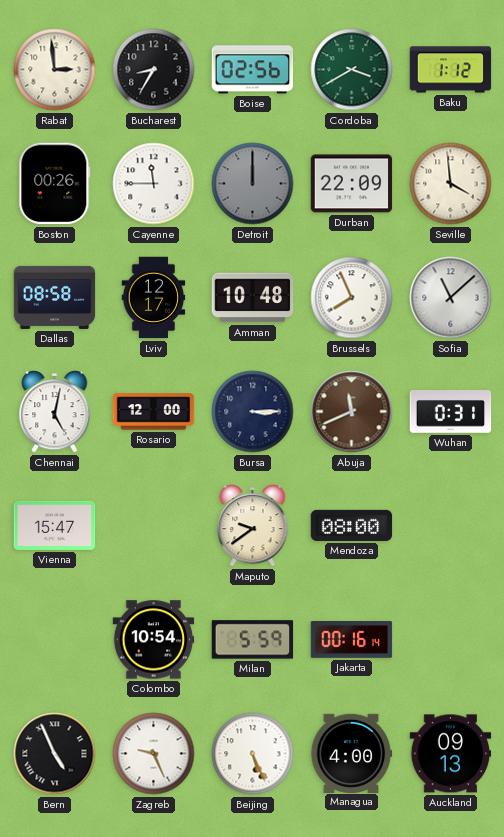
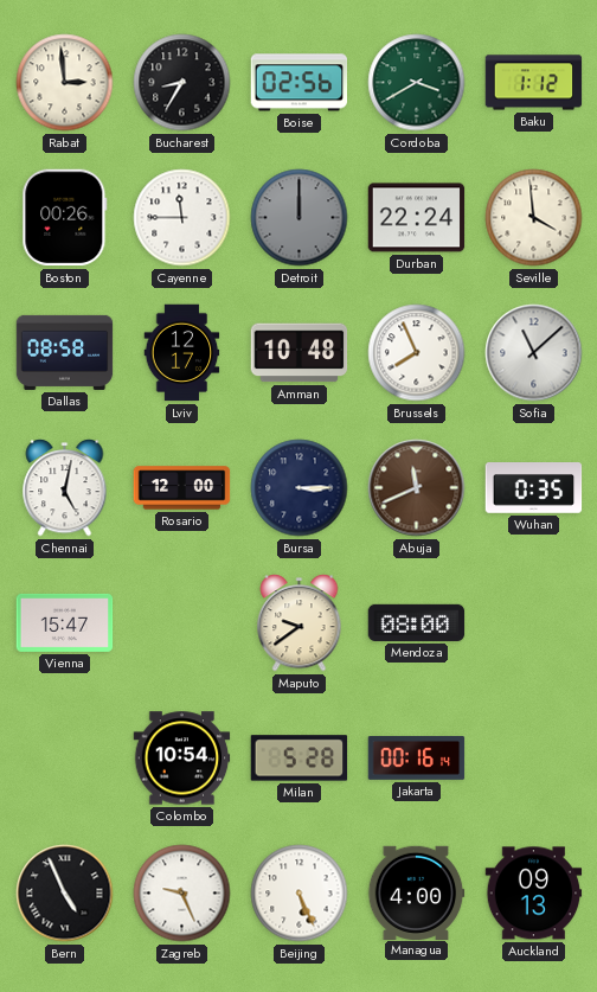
Durban: 22:09 -> 22:24 (417, 218)
Wuhan: 0:31 -> 0:35 (534, 488)
Milan: 5:59 -> 5:28 (300, 759)
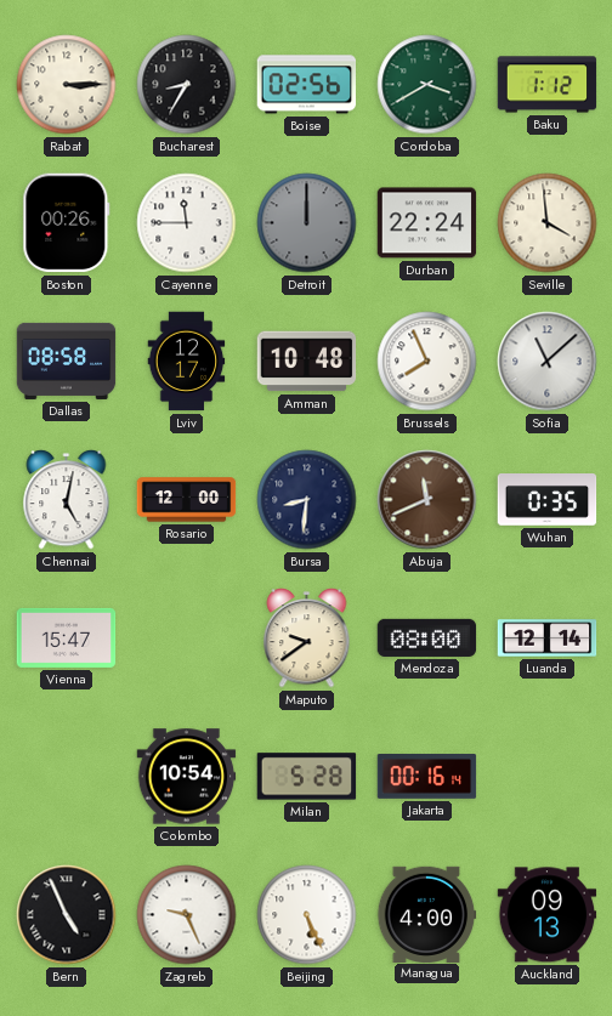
Rabat: 2:59 -> 3:15 (67, 85)
Bursa: 3:15 -> 8:31 (307, 500)
Luanda: none -> 12:14 (548, 638)
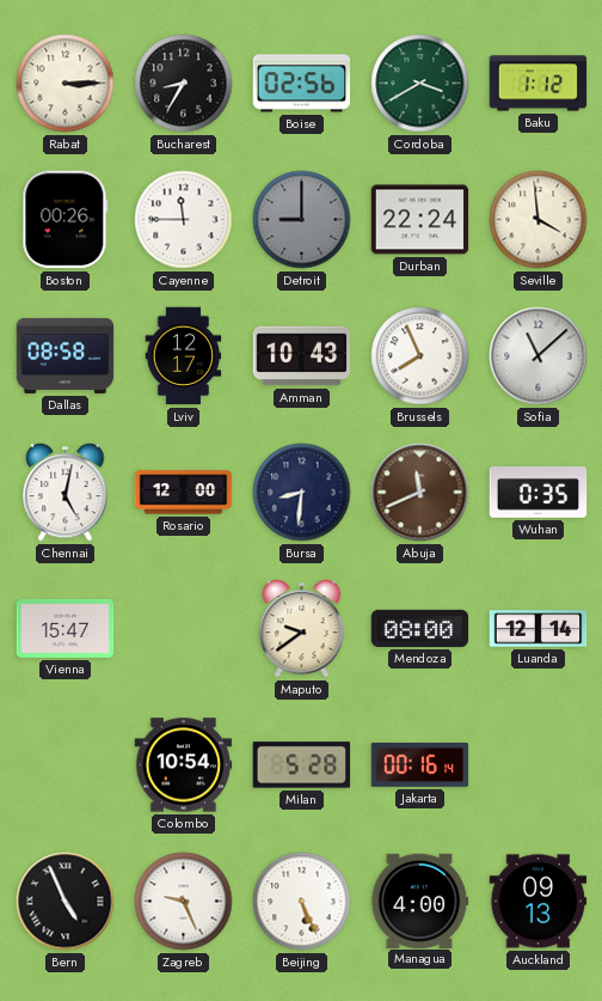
Detroit: 12:00 -> 9:00 (302, 220)
Amman: 10:48 -> 10:43 (302, 356)
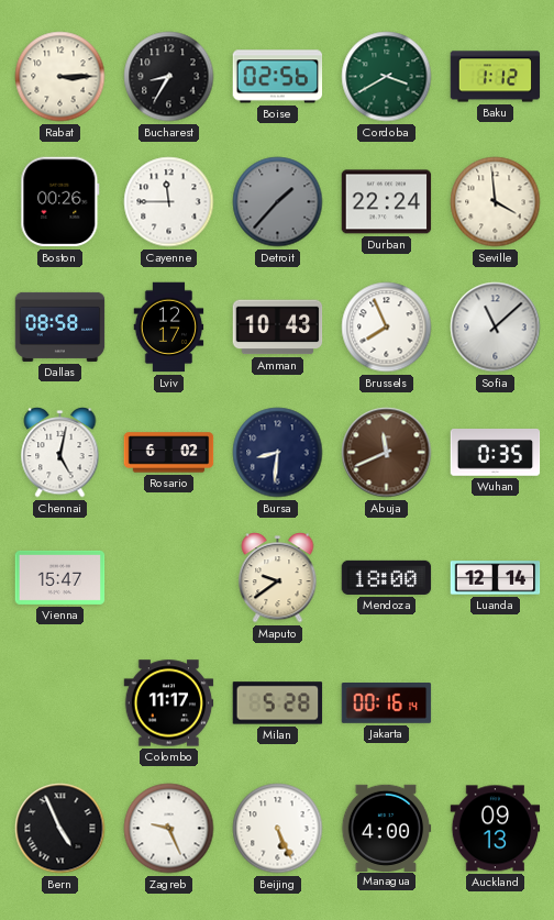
Detroit: 9:00 -> 1:37 (278, 202)
Rosario: 12:00 -> 6:02 (169, 453)
Mendoza: 08:00 -> 18:00 (387, 577)
Colombo: 10:54 -> 11:17 (169, 703)
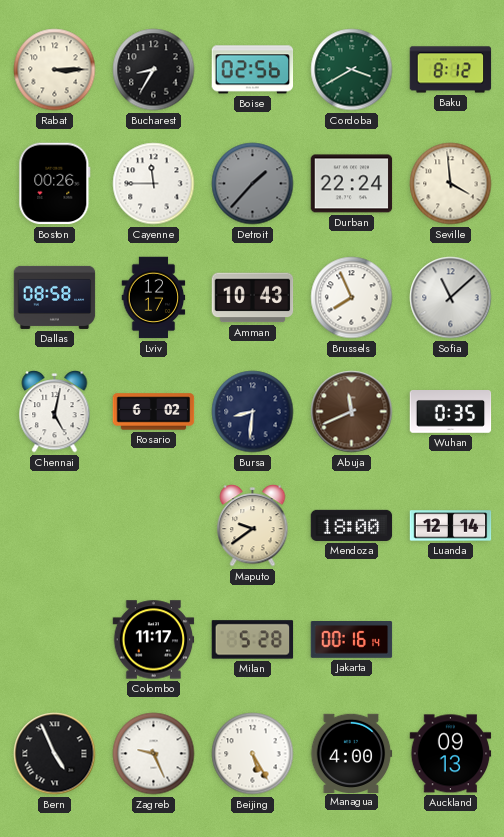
Baku: 1:12 -> 8:12 (451, 70)
Vienna: 15:47 -> none (60, 577)
Beijing: 5:26 -> 5:25 (253, 754)
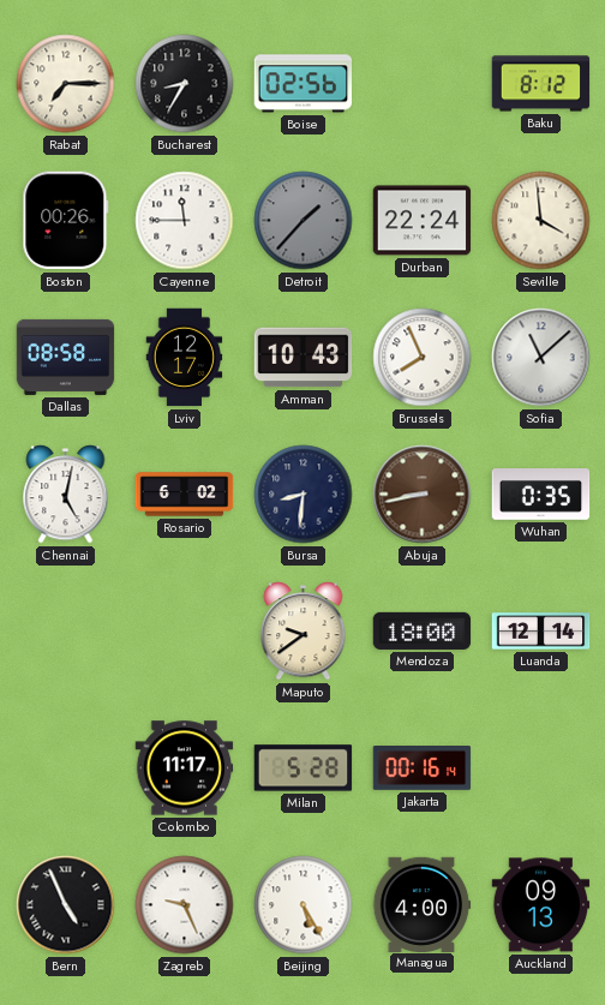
Rabat: 3:15 -> 7:15 (66, 84)
Cordoba: 3:40 -> none (352, 70)
Abuja: 11:41 -> 8:43 (423, 495)
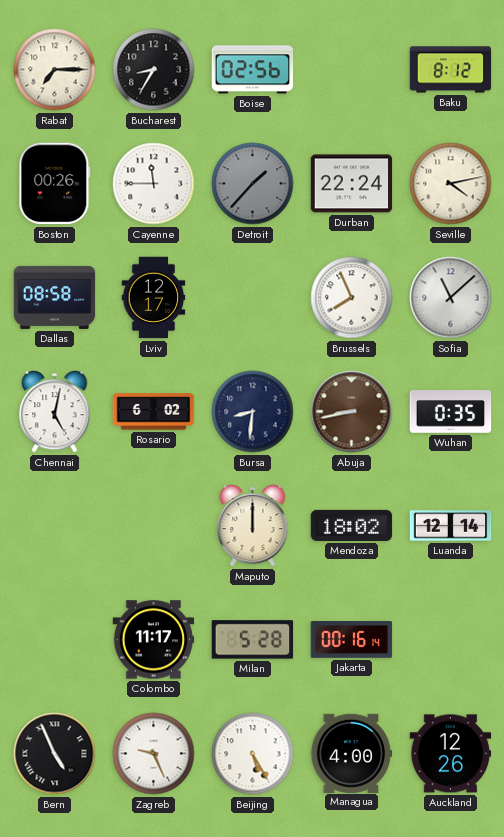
Seville: 3:59 -> 4:13 (451, 184)
Amman: 10:43 -> none (304, 358)
Maputo: 9:39 -> 12:00 (253, 526)
Mendoza: 18:00 -> 18:02 (352, 525)
Auckland: 09:13 -> 12:26 (451, 754)
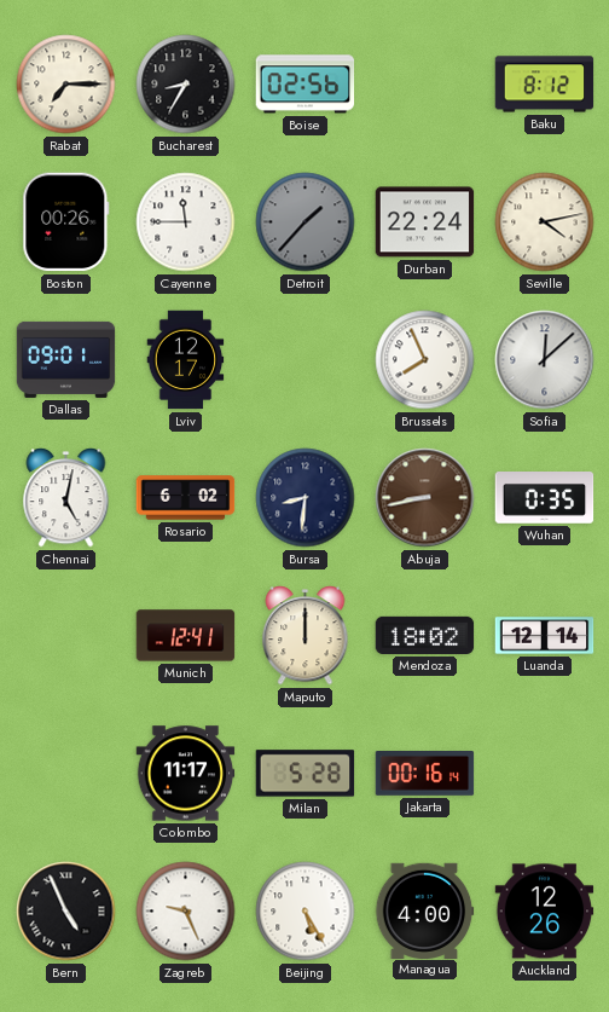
Dallas: 08:58 -> 09:01 (66, 359)
Sofia: 11:08 -> 12:08 (545, 360)
Munich: none -> 12:41 (186, 636)
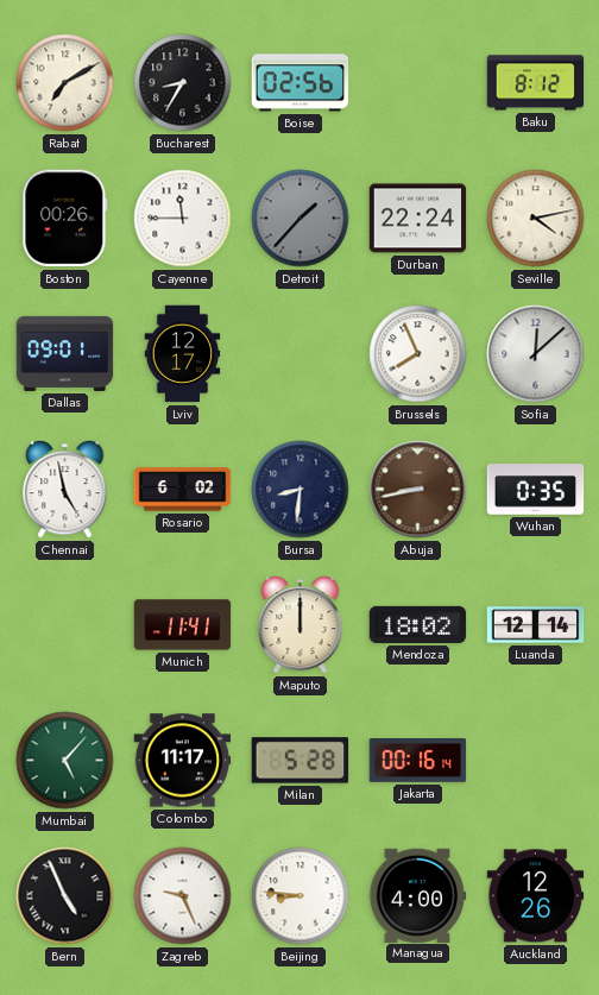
Rabat: 7:15 -> 7:10 (65, 83)
Chennai: 5:02 -> 4:58 (65, 490)
Munich: 12:41 -> 11:41 (183, 625)
Mumbai: none -> 5:07 (65, 761)
Beijing: 5:25 -> 8:46 (301, 896)
